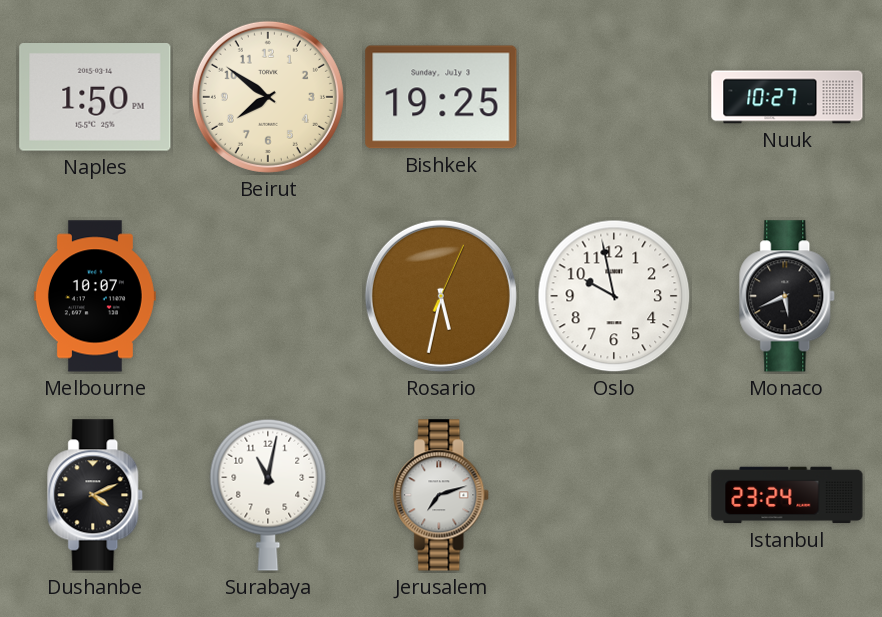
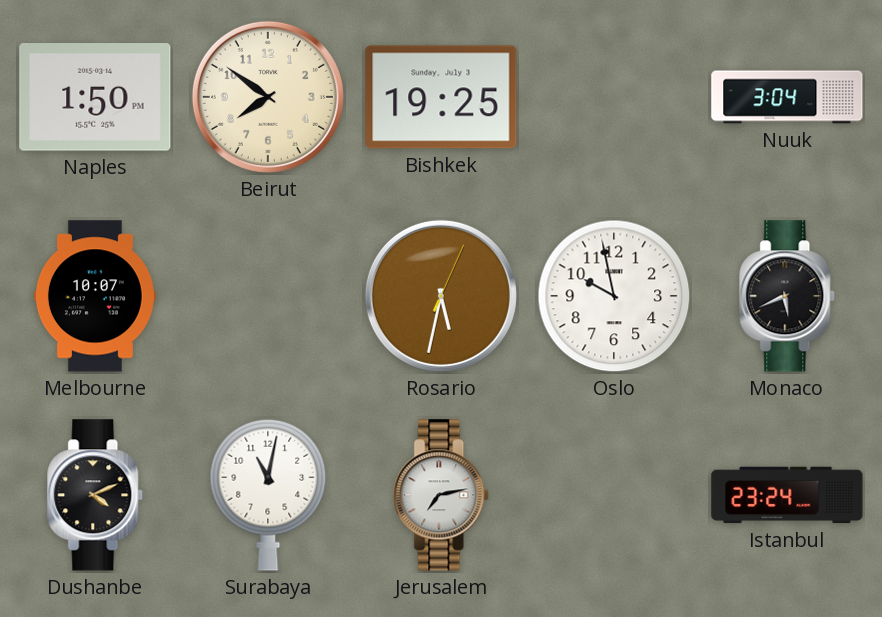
Nuuk: 10:27 -> 3:04 (787, 97)
Jerusalem: 7:12 -> 7:13 (442, 495)
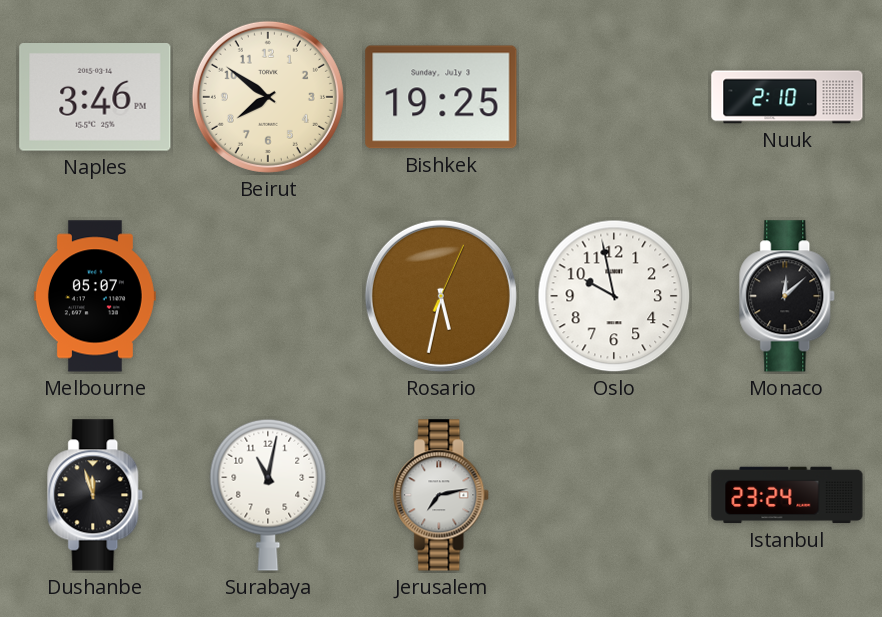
Naples: 1:50 -> 3:46 (95, 98)
Nuuk: 3:04 -> 2:10 (787, 97)
Melbourne: 10:07 -> 05:07 (95, 296)
Monaco: 5:41 -> 12:08 (788, 296)
Dushanbe: 4:11 -> 11:57 (96, 495)
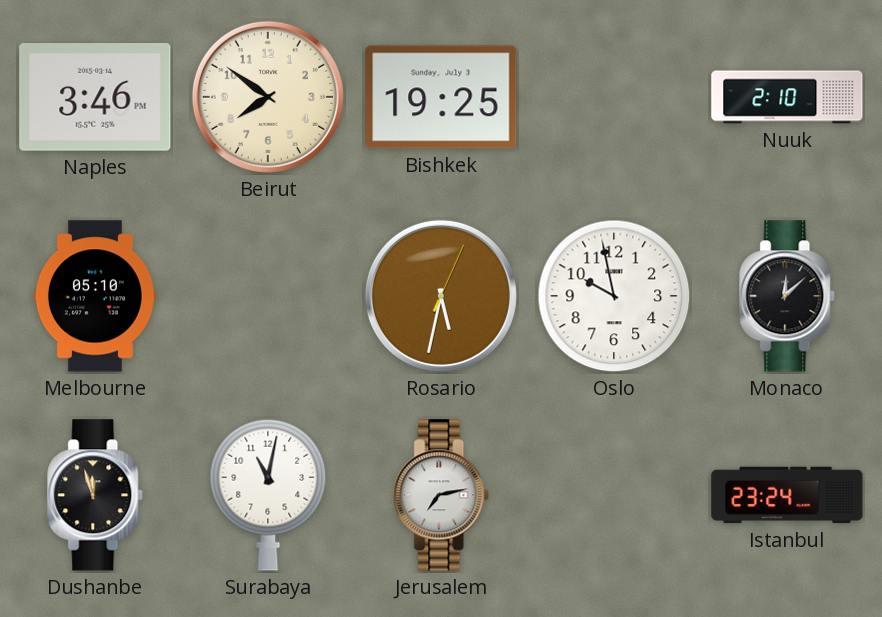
Melbourne: 05:07 -> 05:10 (95, 296)
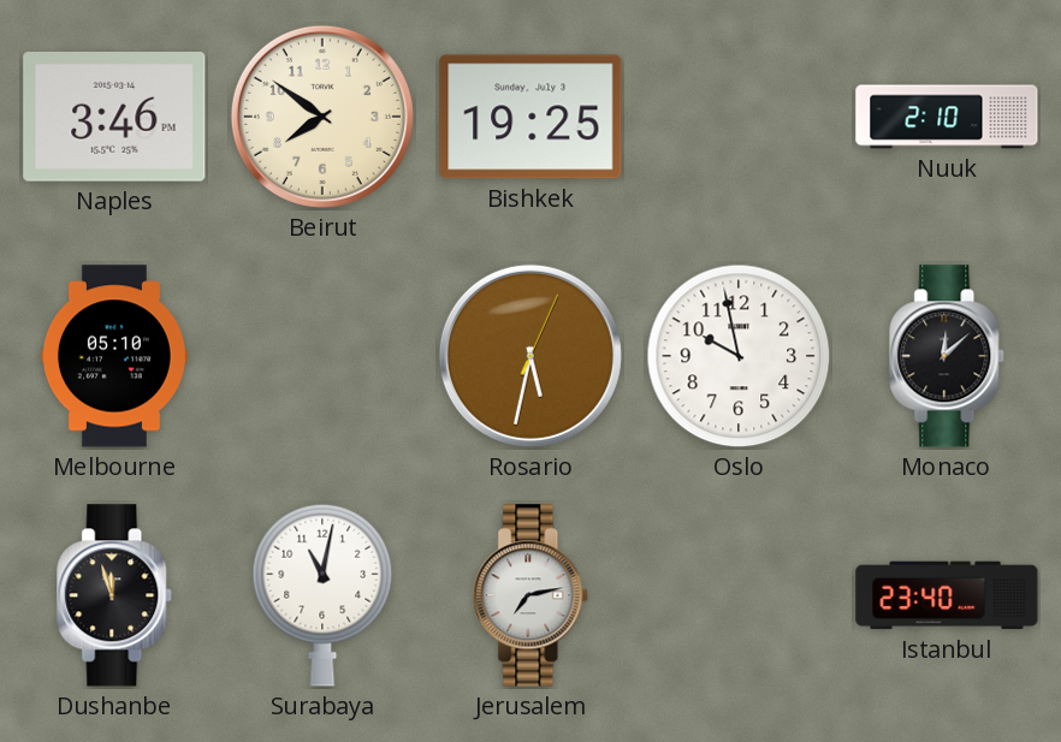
Istanbul: 23:24 -> 23:40 (947, 595)
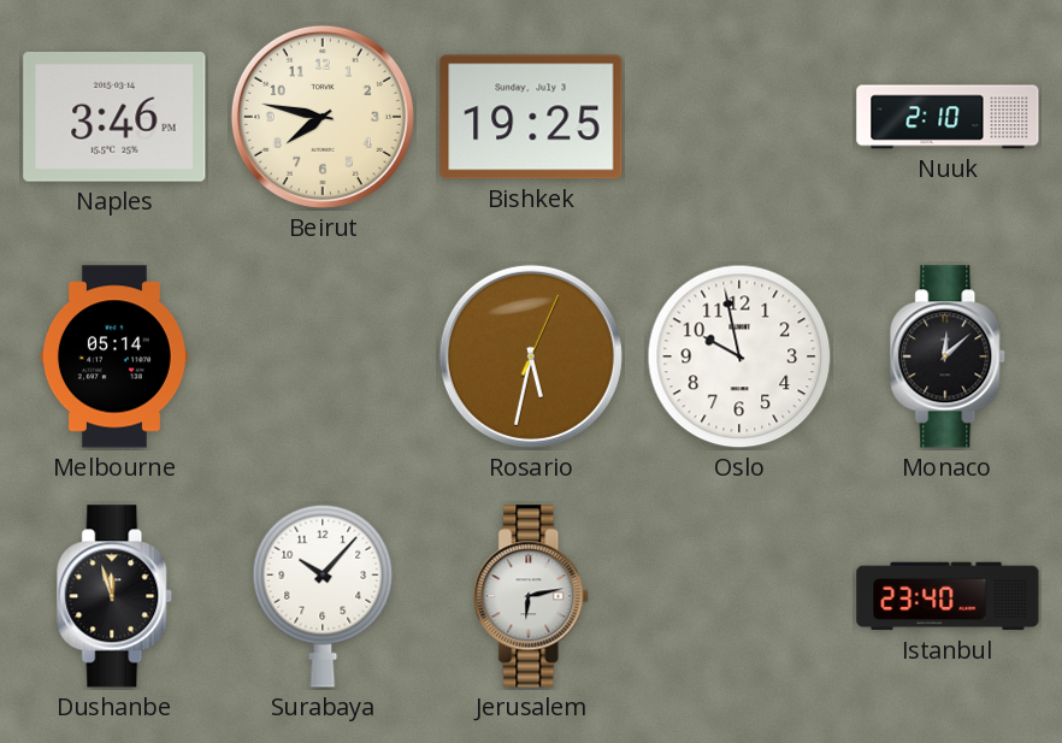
Beirut: 7:51 -> 7:47 (323, 117)
Melbourne: 05:10 -> 05:14 (114, 356)
Surabaya: 11:02 -> 10:07 (323, 596)
Jerusalem: 7:13 -> 6:13 (532, 596)
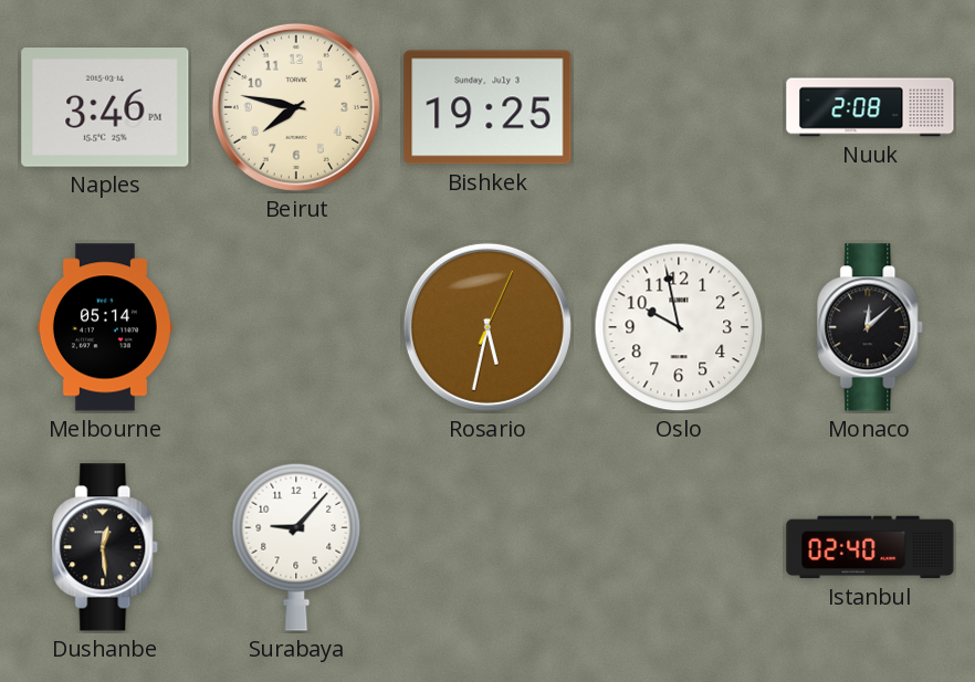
Nuuk: 2:10 -> 2:08 (870, 107)
Dushanbe: 11:57 -> 12:29 (106, 547)
Surabaya: 10:07 -> 9:07 (296, 547)
Jerusalem: 6:13 -> none (532, 596)
Istanbul: 23:40 -> 02:40 (870, 547)
